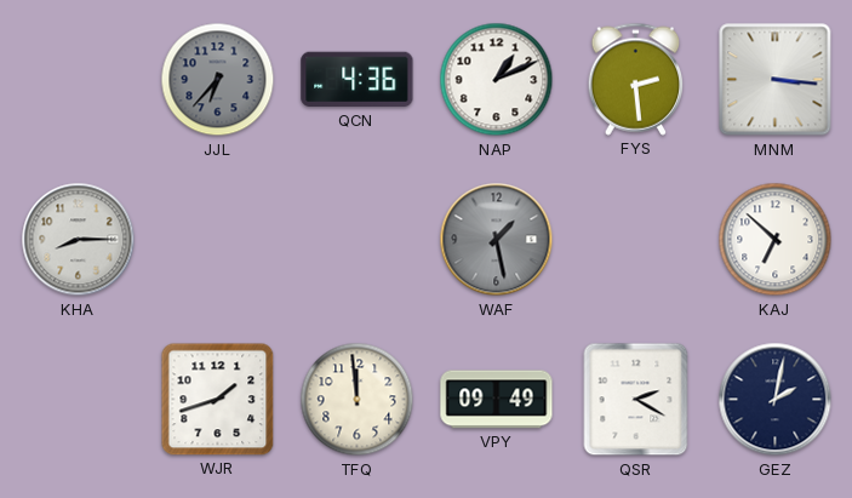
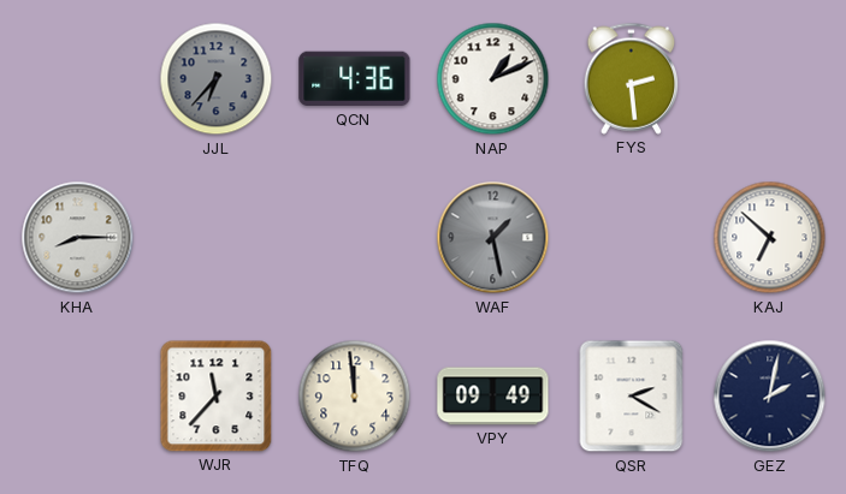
MNM: 3:16 -> none (776, 80)
WJR: 1:42 -> 11:37 (217, 397)
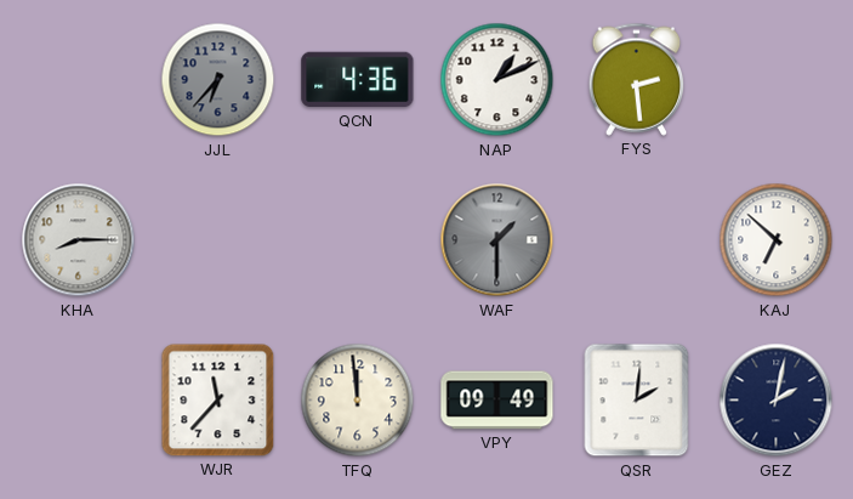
WAF: 1:28 -> 1:30 (497, 240)
QSR: 2:20 -> 2:01 (637, 401)
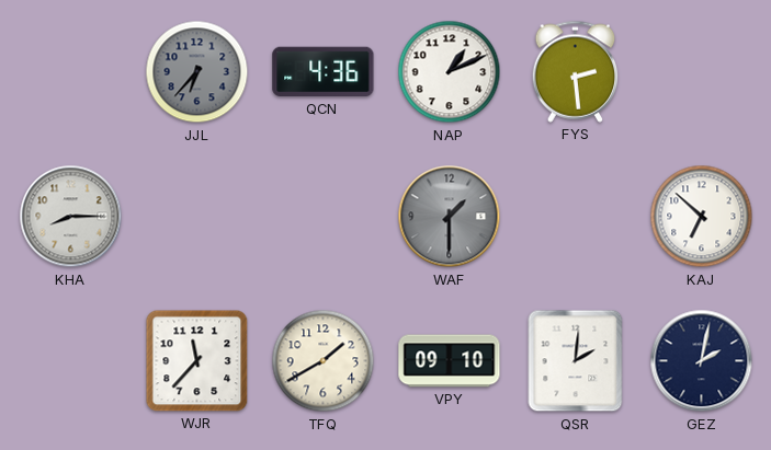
TFQ: 11:59 -> 1:40 (324, 361)
VPY: 09:49 -> 09:10 (450, 361)
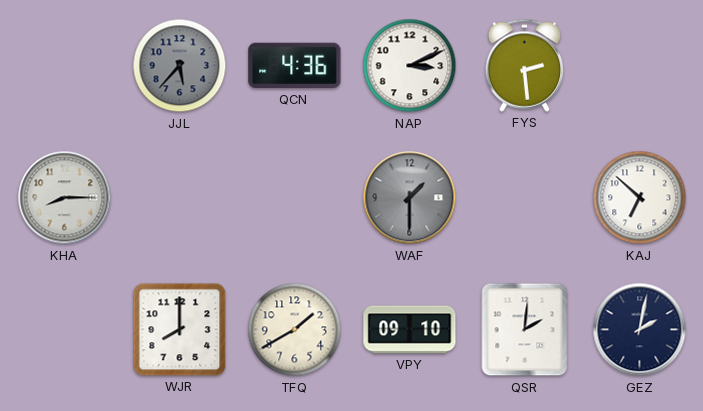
JJL: 6:37 -> 5:37 (180, 66)
NAP: 1:11 -> 3:11 (410, 66)
WJR: 11:37 -> 8:00 (180, 330)
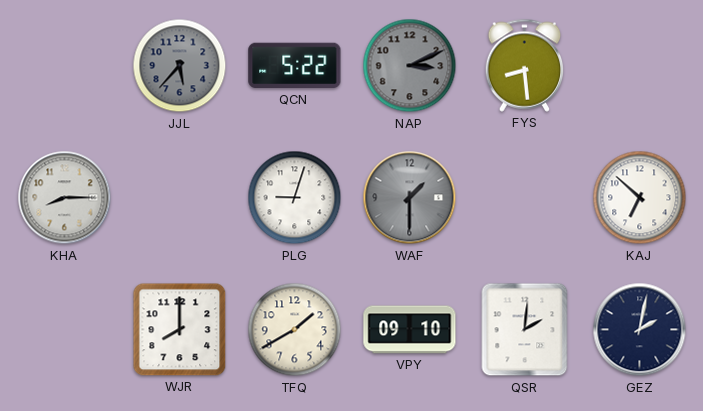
QCN: 4:36 -> 5:22 (295, 66)
NAP dial: white -> grey (410, 66)
FYS: 2:29 -> 8:29 (525, 65)
PLG: none -> 9:03 (295, 198)
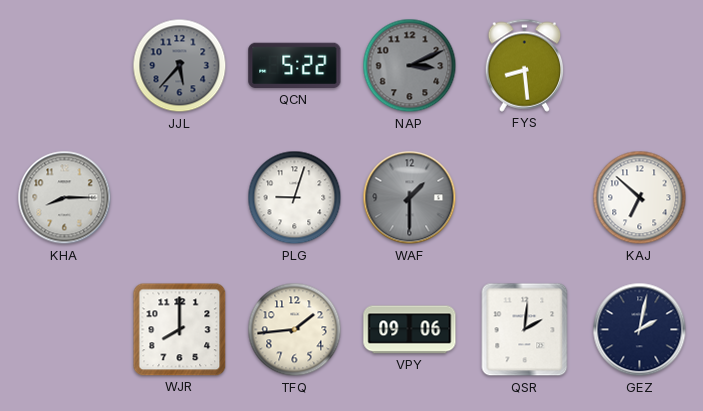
TFQ: 1:40 -> 1:44 (295, 330)
VPY: 09:10 -> 09:06 (410, 330)
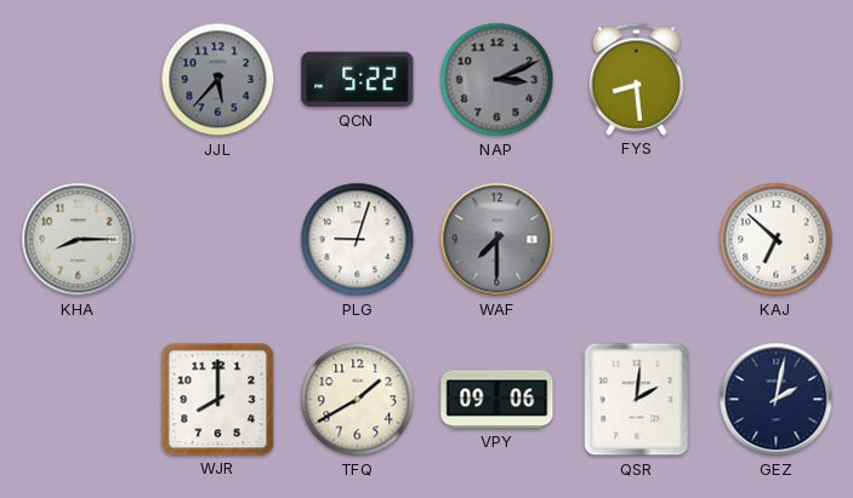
WAF: 1:30 -> 7:30 (497, 240)
TFQ: 1:44 -> 1:40 (358, 400)
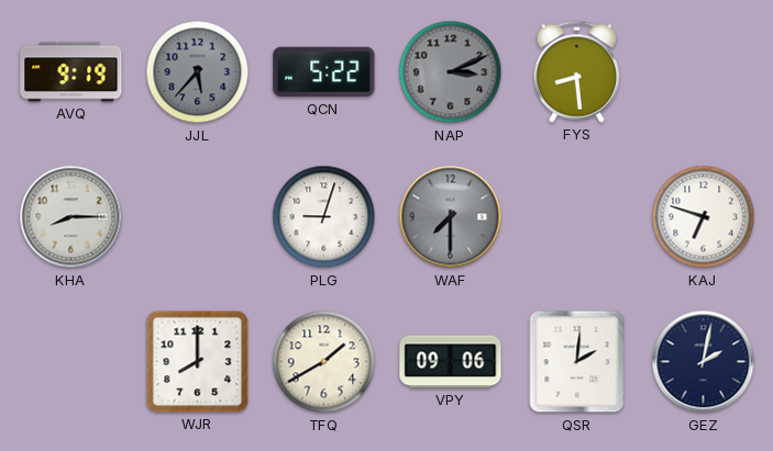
AVQ: none -> 9:19 (71, 72)
KAJ: 6:52 -> 6:48 (704, 217)
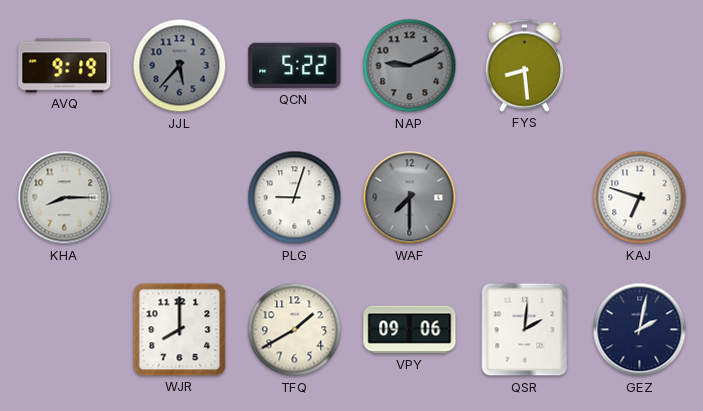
NAP: 3:11 -> 9:11 (410, 66)
